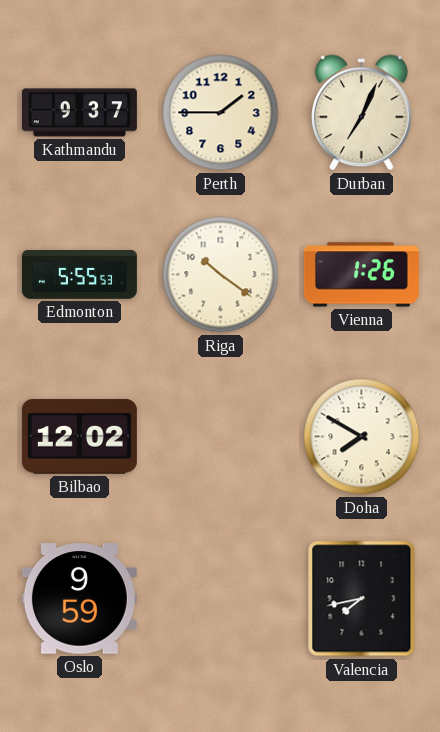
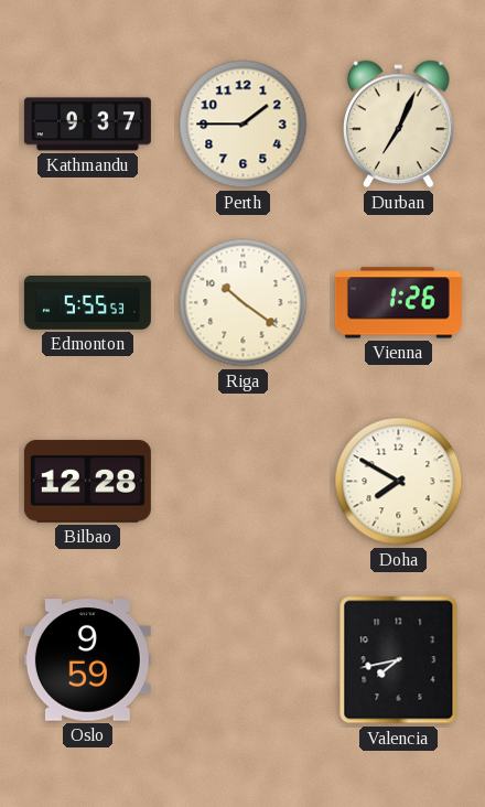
Bilbao: 12:02 -> 12:28 (87, 482)
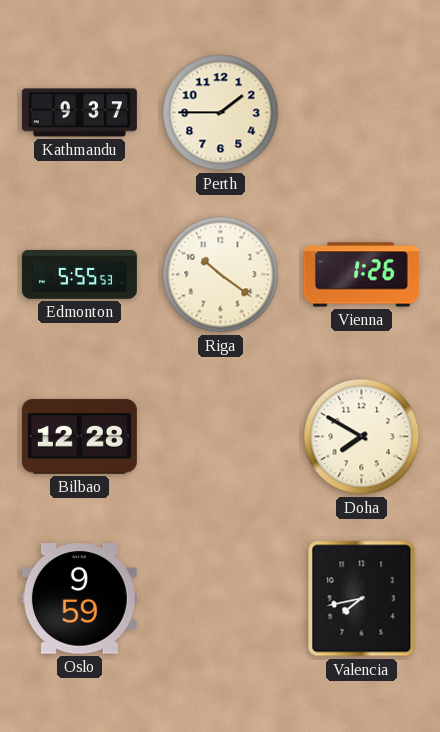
Durban: 7:04 -> none (399, 125)
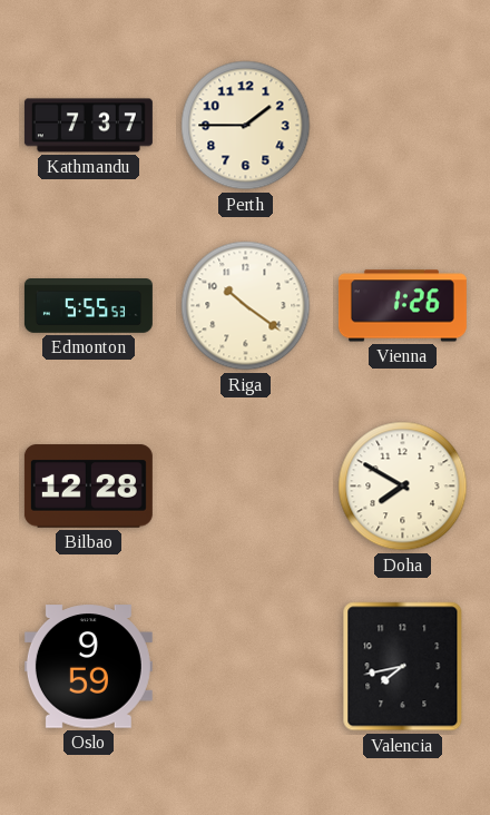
Kathmandu: 9:37 -> 7:37 (88, 126)
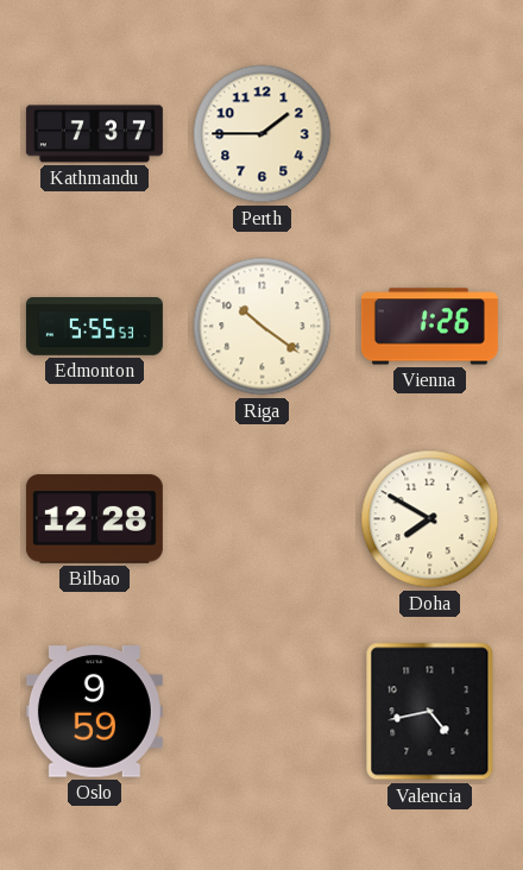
Valencia: 7:43 -> 4:43 (430, 712)
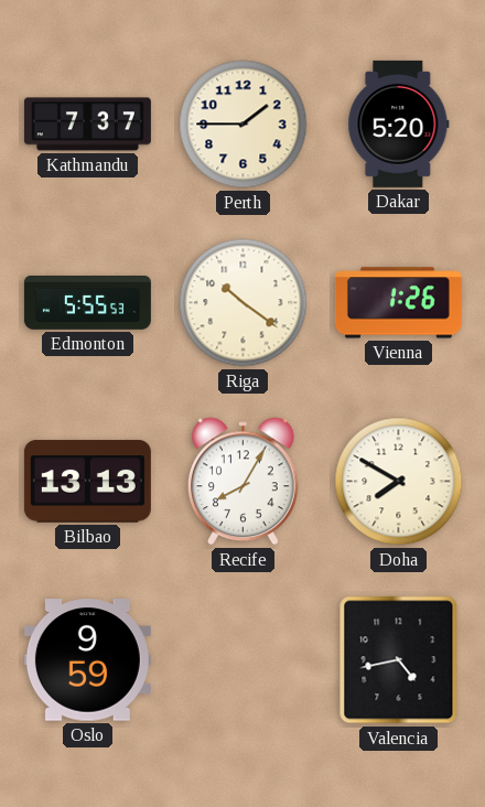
Dakar: none -> 5:20 (399, 123)
Bilbao: 12:28 -> 13:13 (87, 482)
Recife: none -> 8:05 (244, 482)
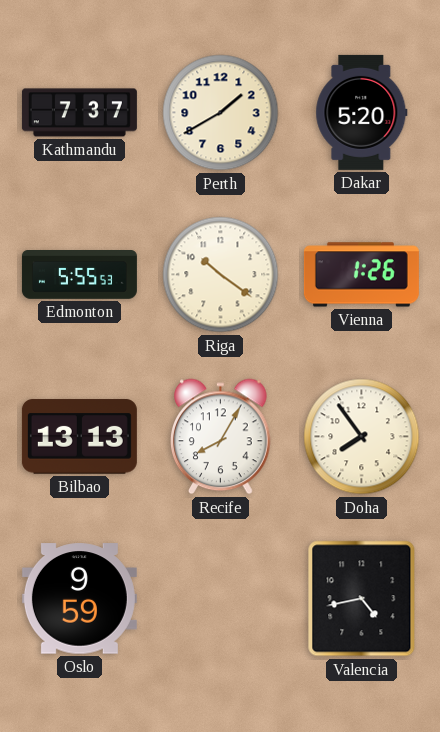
Perth: 1:45 -> 1:40 (221, 113)
Doha: 7:50 -> 7:54 (362, 437)
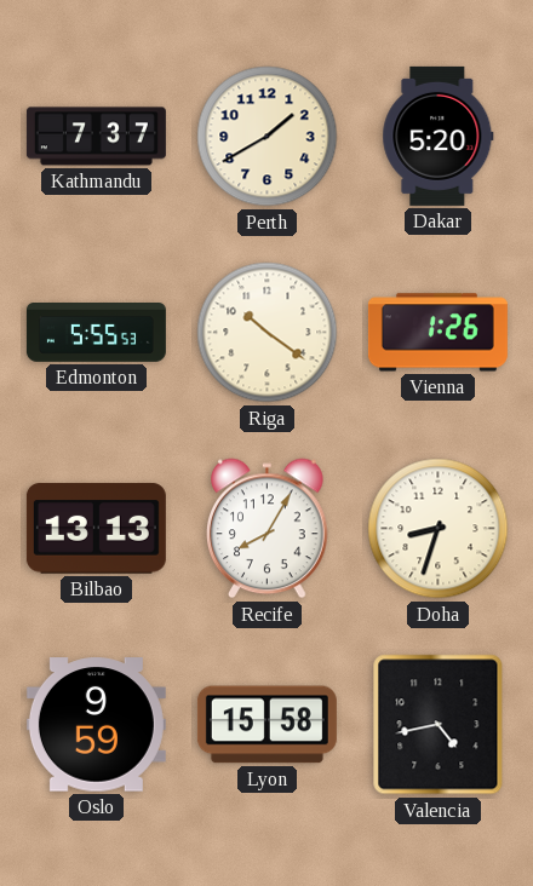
Doha: 7:54 -> 8:33 (439, 529)
Lyon: none -> 15:58 (266, 725)
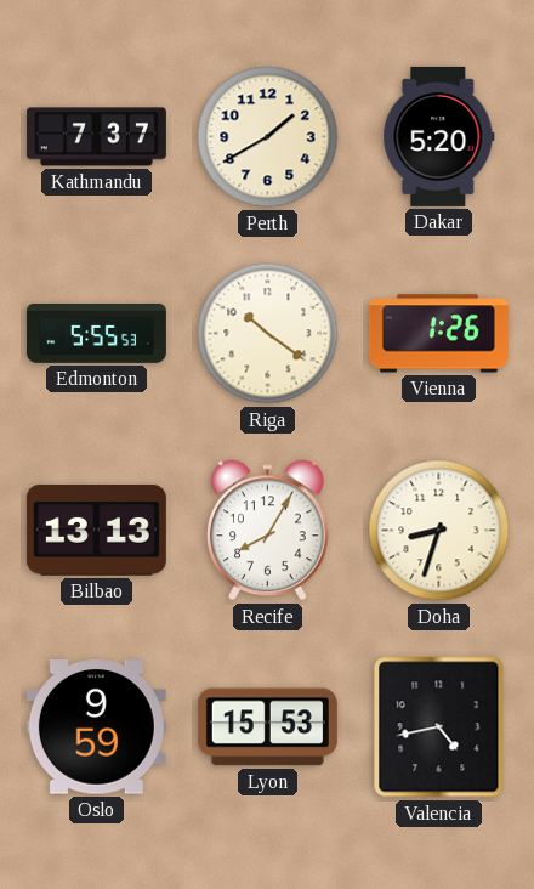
Lyon: 15:58 -> 15:53 (267, 727)
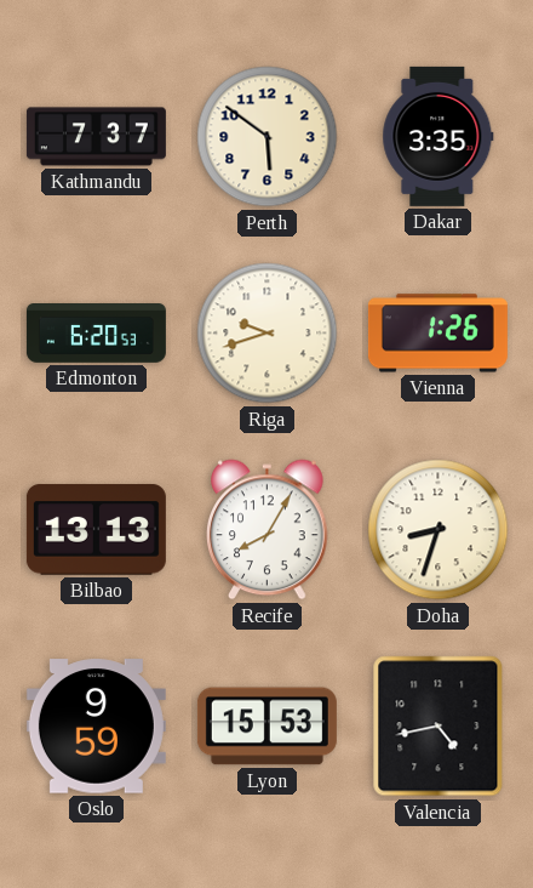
Perth: 1:40 -> 5:51 (268, 137)
Dakar: 5:20 -> 3:35 (439, 136)
Edmonton: 5:55 -> 6:20 (96, 334)
Riga: 10:21 -> 9:42 (268, 334)
